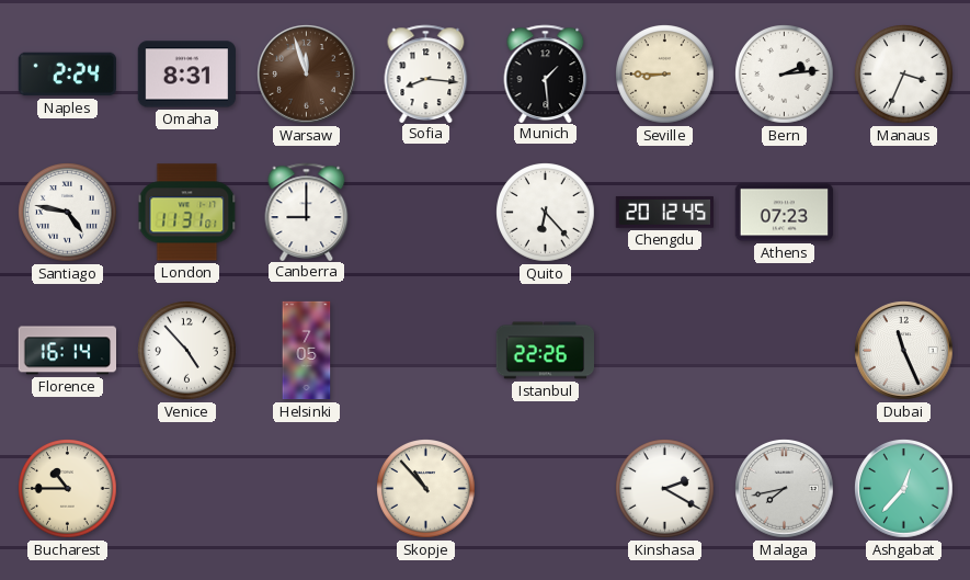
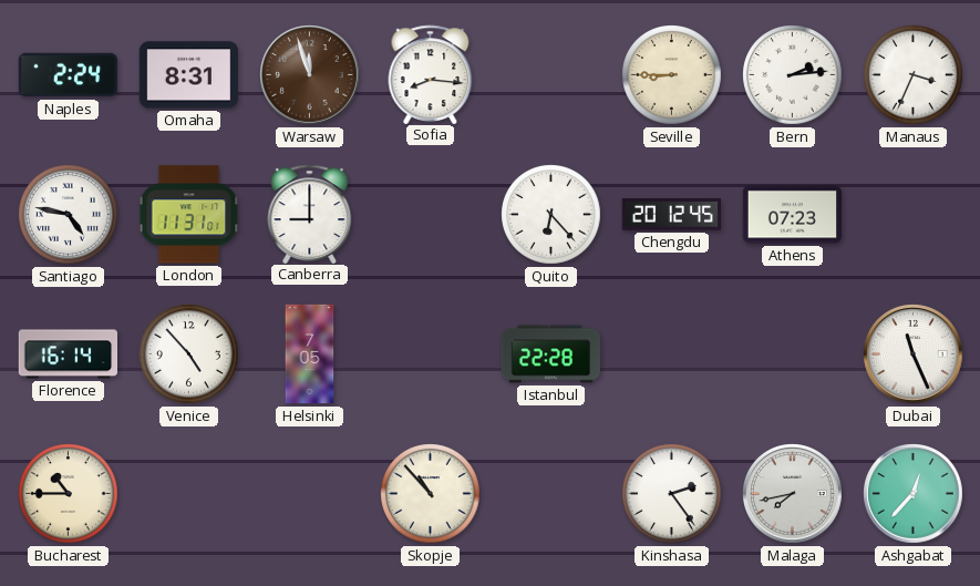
Munich: 1:29 -> none (546, 73)
Istanbul: 22:26 -> 22:28 (550, 354)
Kinshasa: 2:20 -> 2:24 (672, 494)
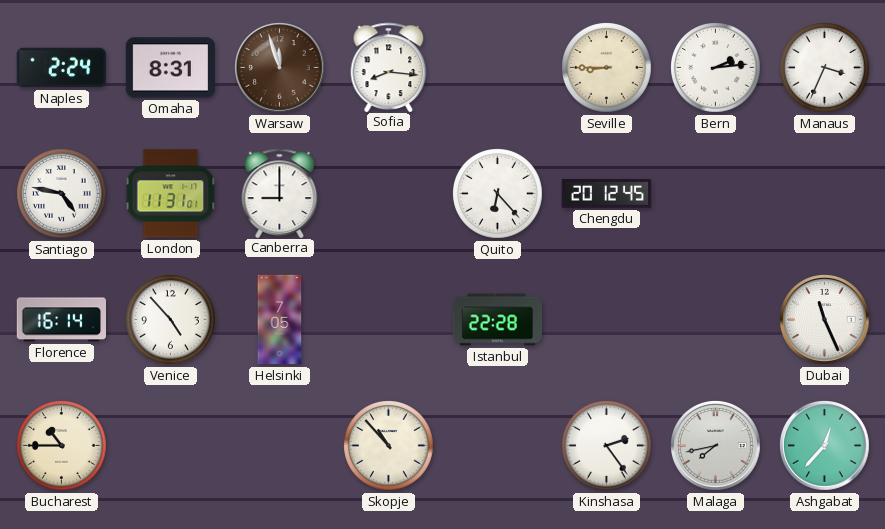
Athens: 07:23 -> none (792, 215)
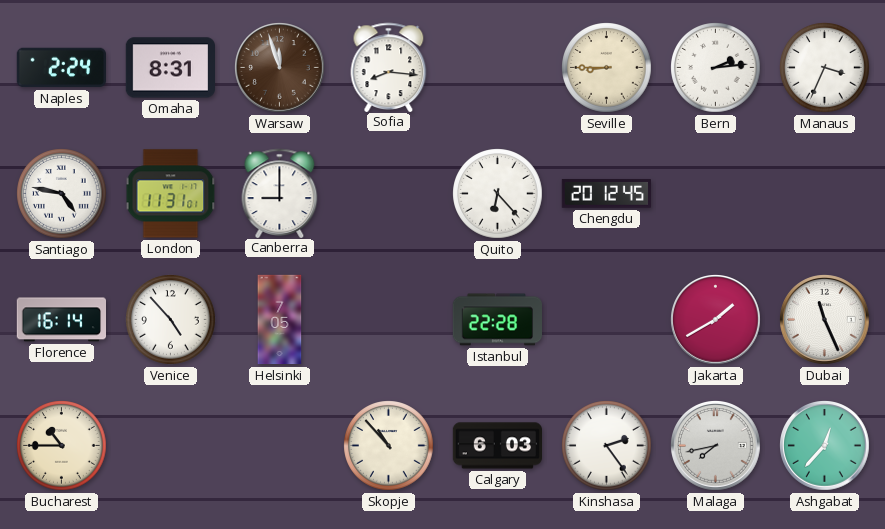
Jakarta: none -> 1:40 (716, 320)
Calgary: none -> 6:03 (498, 446)
